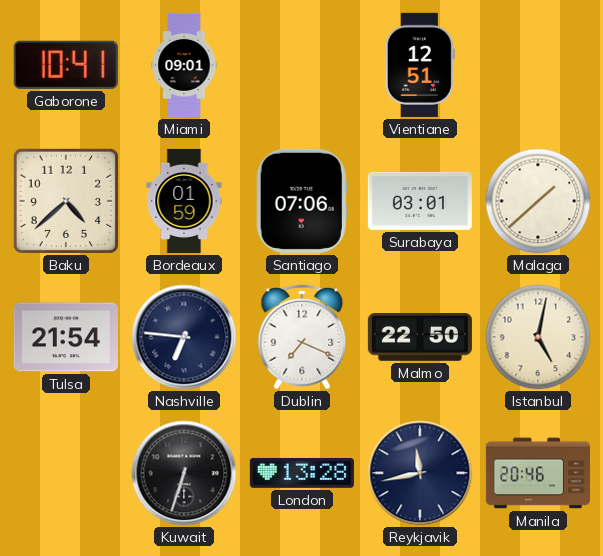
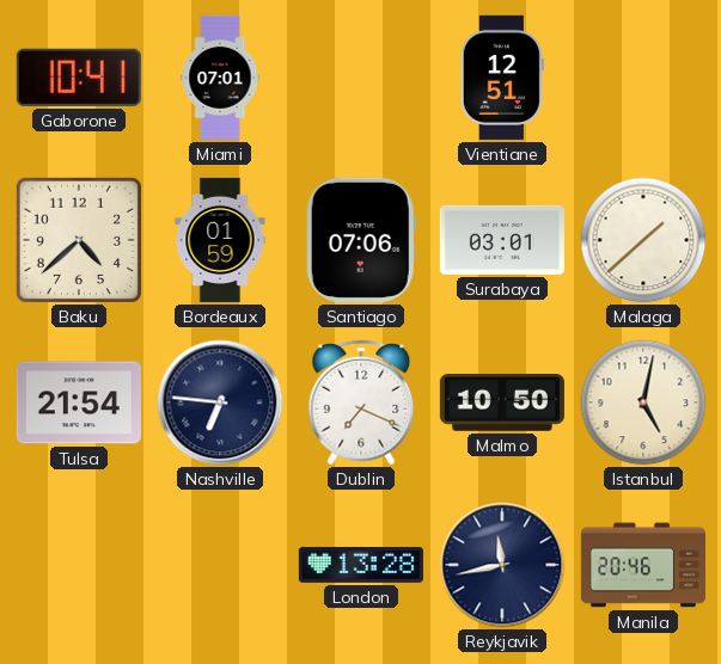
Miami: 09:01 -> 07:01 (220, 78)
Malmo: 22:50 -> 10:50 (502, 404)
Kuwait: 6:33 -> none (184, 473)
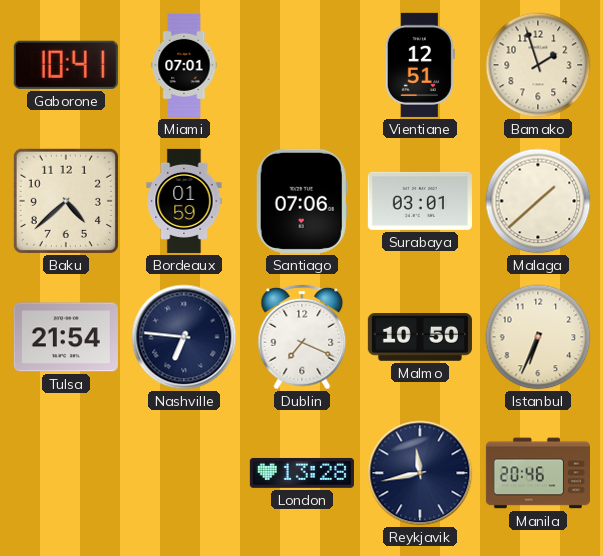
Bamako: none -> 1:57 (538, 65)
Istanbul: 5:02 -> 6:34 (538, 337)
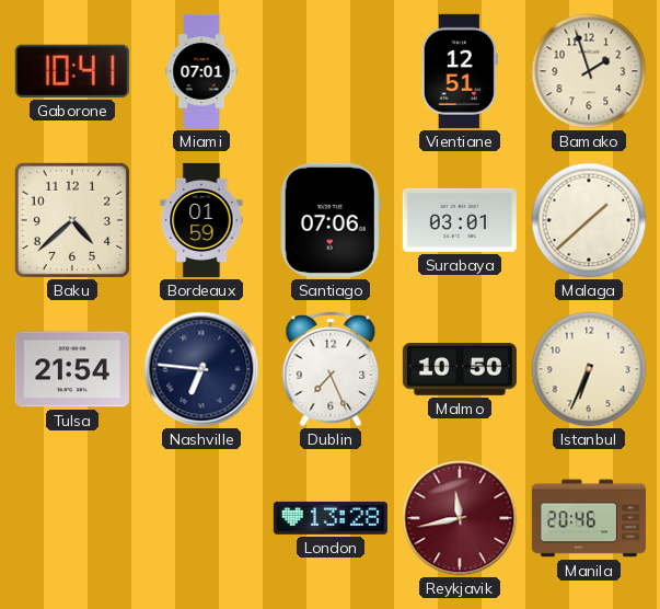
Dublin: 7:19 -> 7:26 (331, 369)
Reykjavik dial: navy -> burgundy (460, 518)
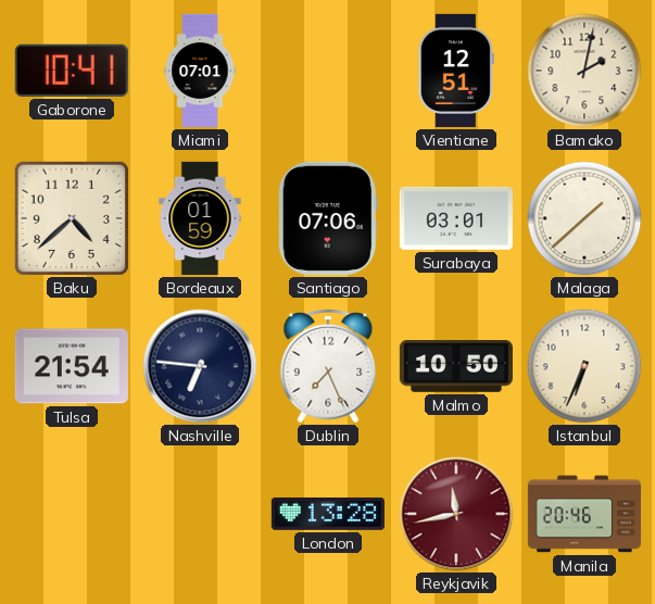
Bamako: 1:57 -> 2:02 (584, 71)
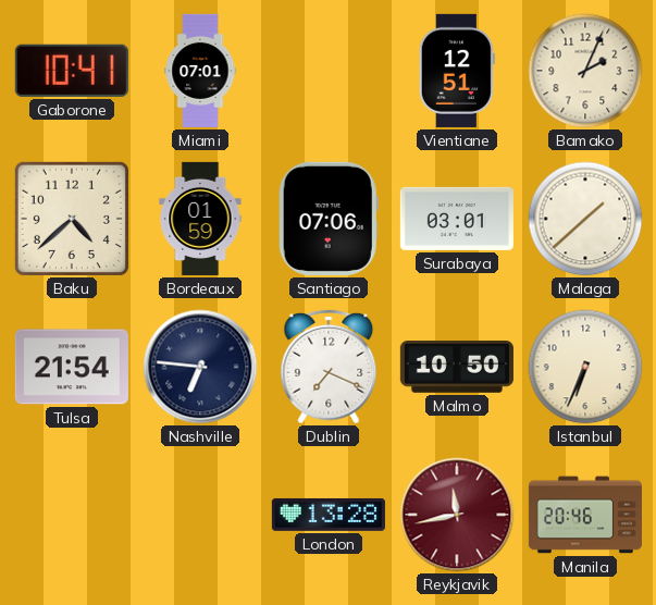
Bamako: 2:02 -> 2:04 (585, 71)
Dublin: 7:26 -> 7:19 (329, 367)
